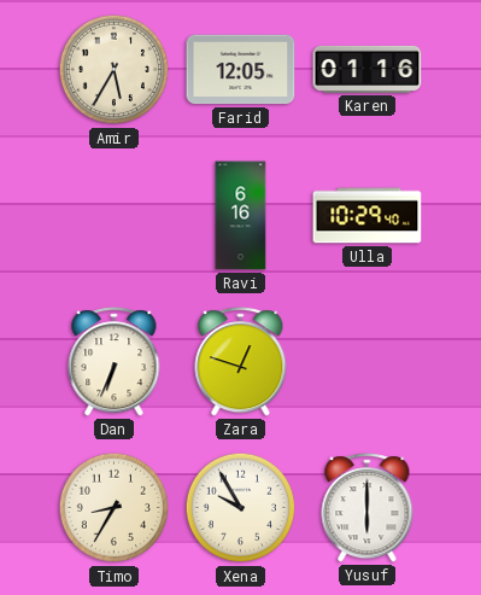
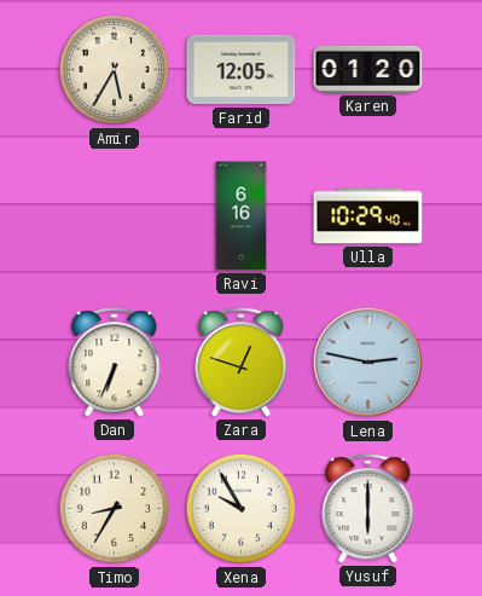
Karen: 01:16 -> 01:20 (368, 69)
Lena: none -> 2:47 (368, 363)
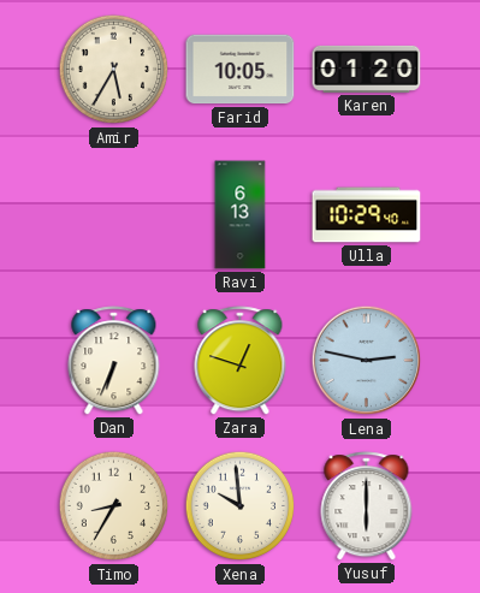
Farid: 12:05 -> 10:05 (241, 70)
Ravi: 6:16 -> 6:13 (241, 215)
Xena: 9:55 -> 9:59 (241, 506)
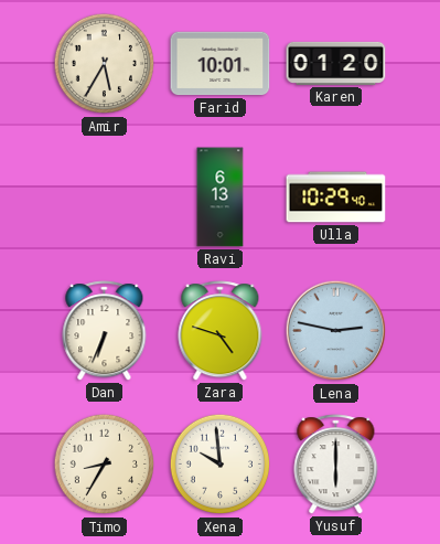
Farid: 10:05 -> 10:01 (221, 64)
Zara: 12:48 -> 4:48 (221, 331)
